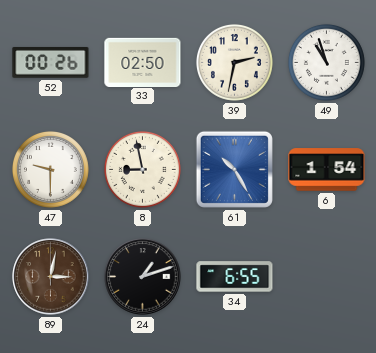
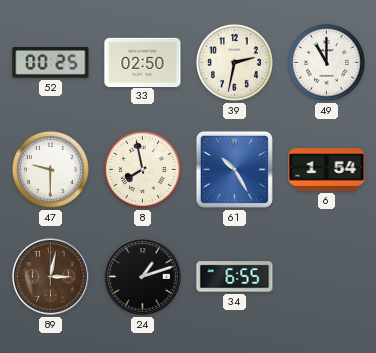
52: 00:26 -> 00:25 (51, 63)
49: 10:57 -> 11:00 (326, 62)
8: 8:58 -> 7:58 (142, 169)
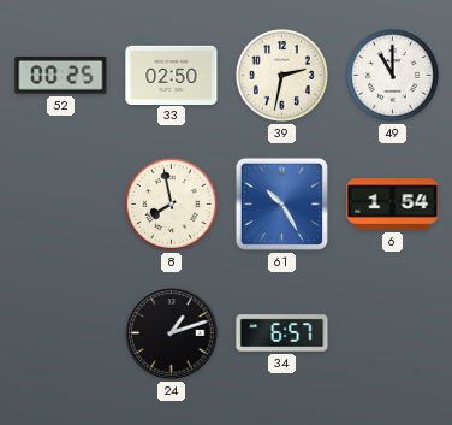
47: 9:30 -> none (50, 169)
89: 3:02 -> none (51, 277)
34: 6:55 -> 6:57 (282, 333)
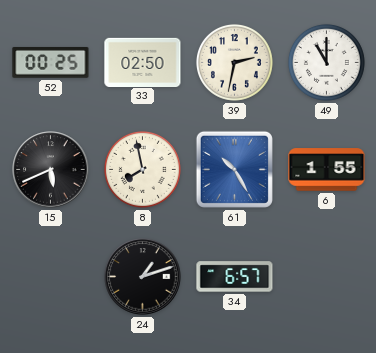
15: none -> 5:41 (51, 170)
6: 1:54 -> 1:55 (327, 170)
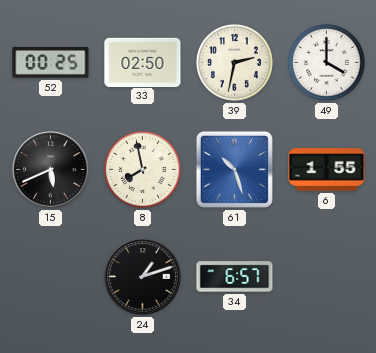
49: 11:00 -> 4:00 (326, 62)
61: 10:25 -> 10:27 (234, 169)
